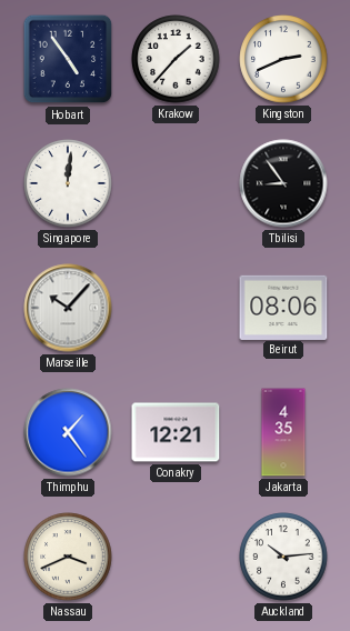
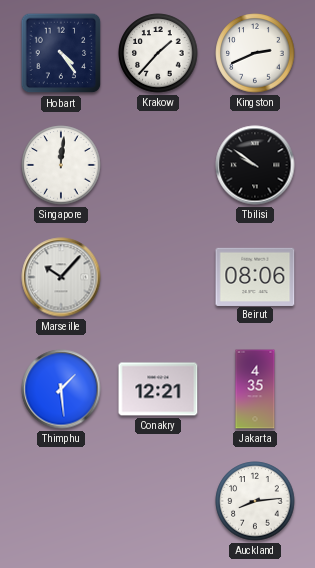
Hobart: 4:54 -> 4:24 (61, 53)
Tbilisi: 8:54 -> 9:51 (255, 165)
Thimphu: 1:24 -> 1:29 (61, 389)
Nassau: 3:41 -> none (68, 557)
Auckland: 10:14 -> 8:14 (255, 501)
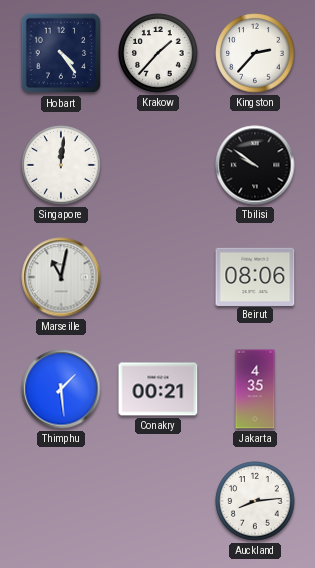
Kingston: 2:41 -> 2:37 (255, 53)
Marseille: 10:07 -> 11:02 (61, 277)
Conakry: 12:21 -> 00:21 (158, 389)
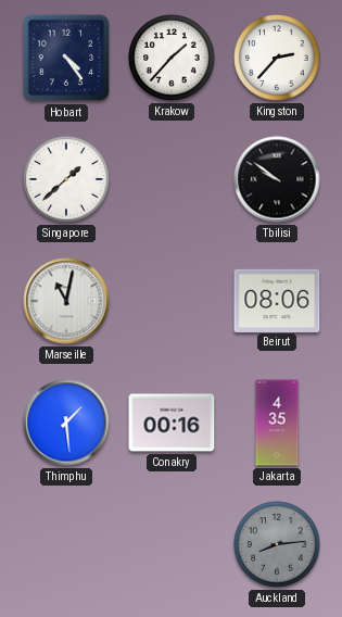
Singapore: 12:01 -> 1:38 (66, 179)
Conakry: 00:21 -> 00:16 (172, 423)
Auckland dial: white -> grey (277, 544)
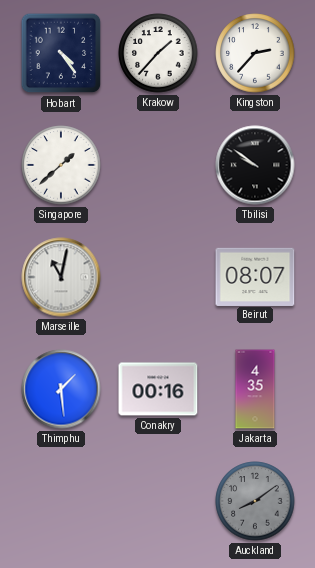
Beirut: 08:06 -> 08:07 (255, 276)
Auckland: 8:14 -> 8:09 (255, 501)
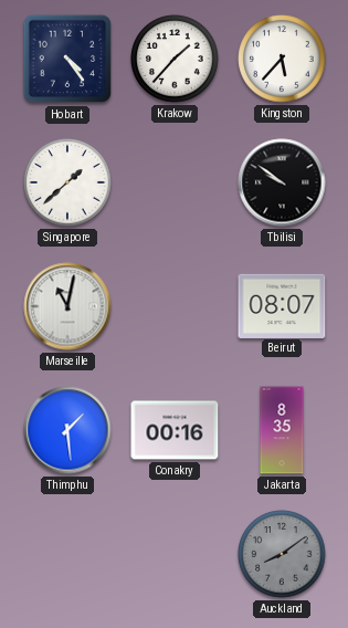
Kingston: 2:37 -> 5:37 (282, 59)
Jakarta: 4:35 -> 8:35 (282, 430)
